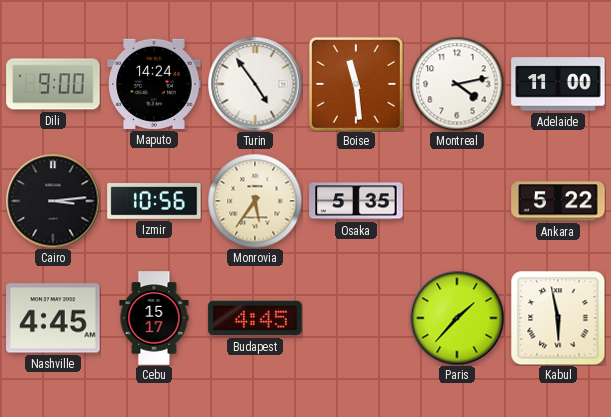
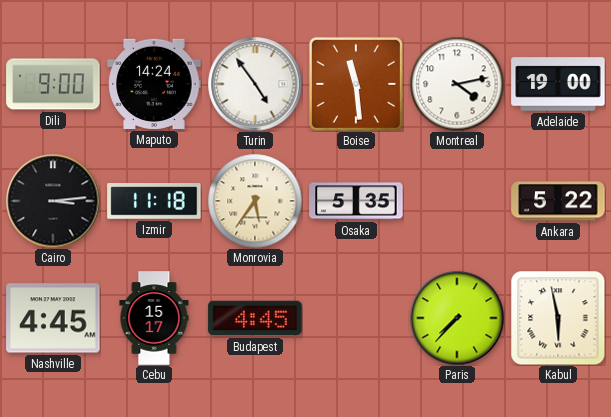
Adelaide: 11:00 -> 19:00 (558, 84)
Izmir: 10:56 -> 11:18 (154, 201)
Paris: 1:37 -> 7:37 (457, 318)
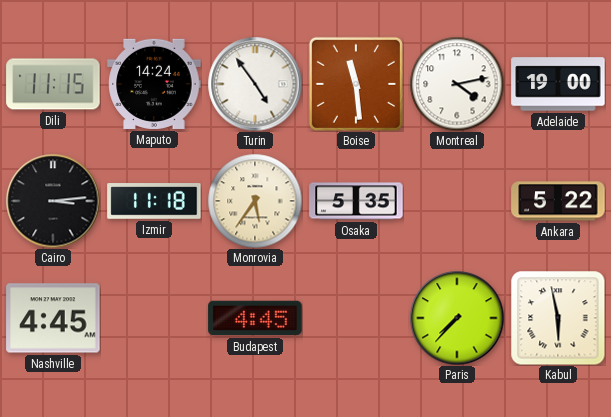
Dili: 9:00 -> 11:15 (53, 84)
Cebu: 15:17 -> none (154, 318)
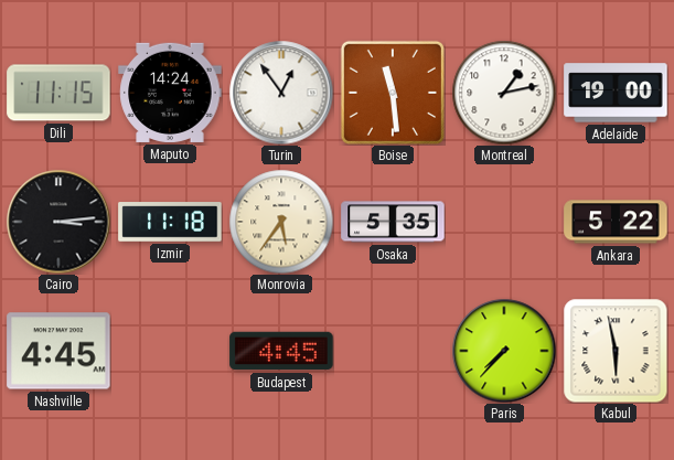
Turin: 4:54 -> 12:54 (281, 93)
Montreal: 4:13 -> 1:13 (504, 93)
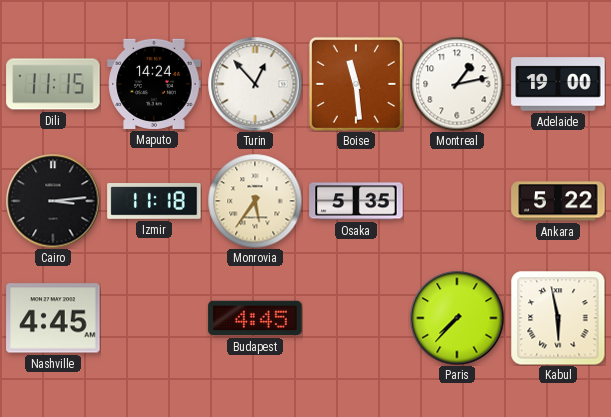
Turin: 12:54 -> 12:53 (255, 84)
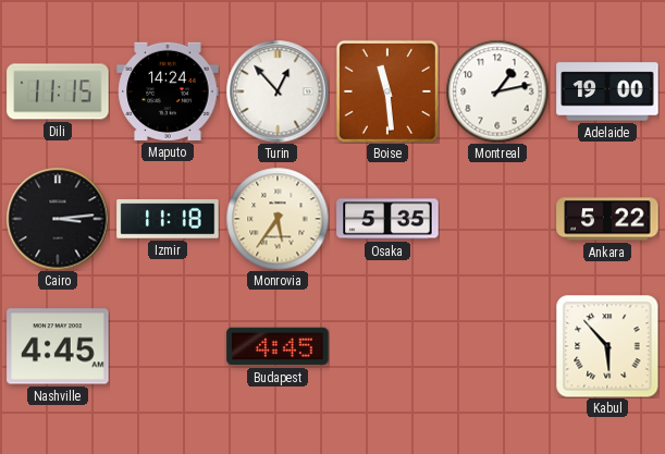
Paris: 7:37 -> none (457, 318)
Kabul: 5:58 -> 5:53 (607, 346)
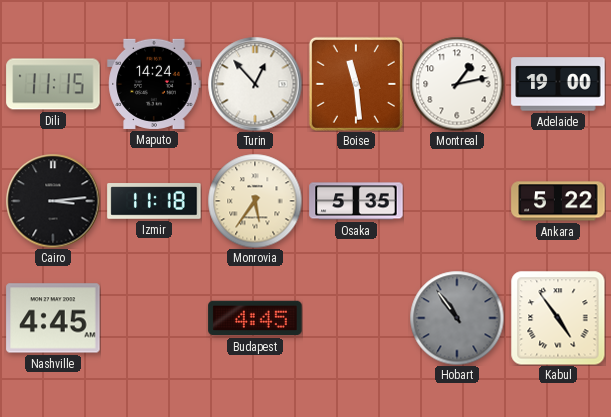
Hobart: none -> 10:54 (457, 318)
Kabul: 5:53 -> 4:54 (558, 318)
